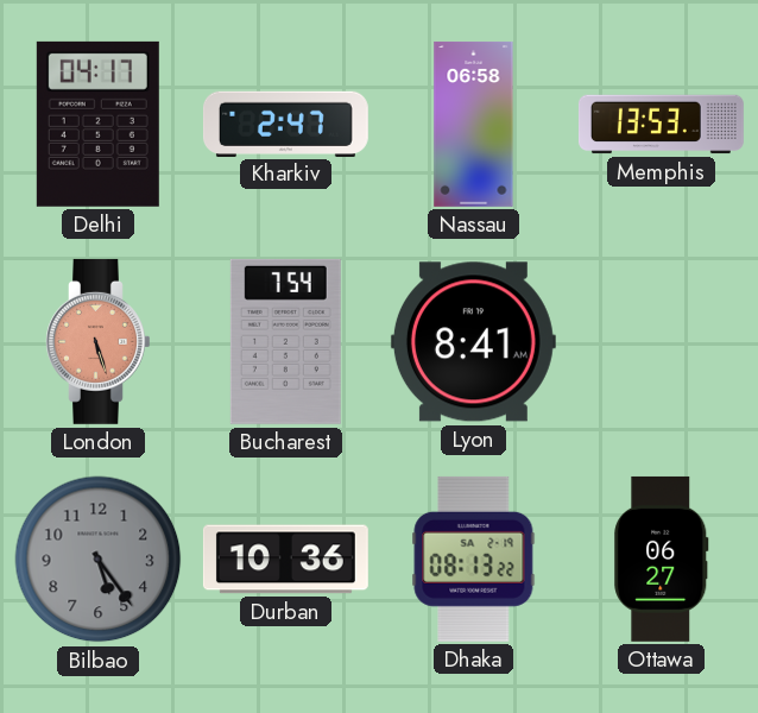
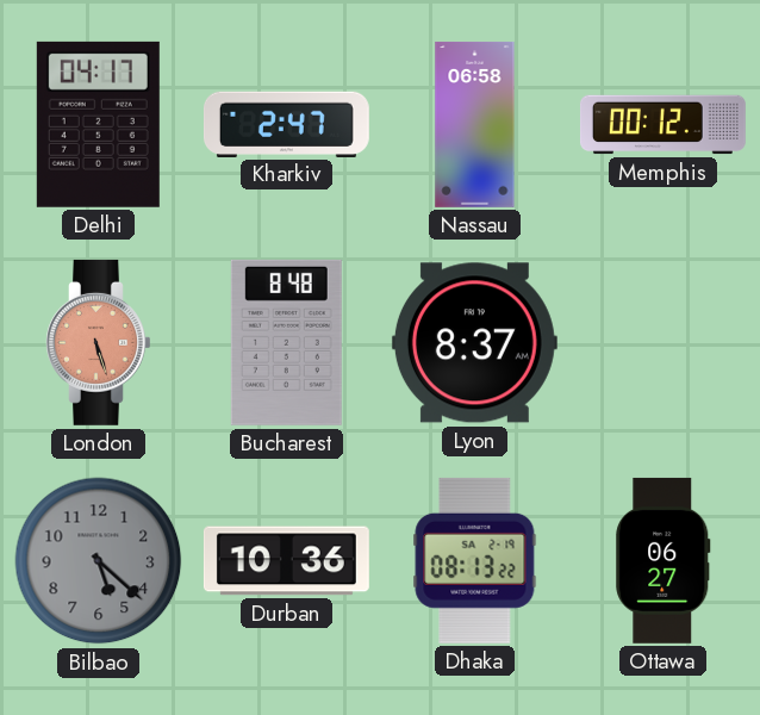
Memphis: 13:53 -> 00:12 (662, 125)
Bucharest: 7:54 -> 8:48 (286, 342)
Lyon: 8:41 -> 8:37 (474, 343)
Bilbao: 5:24 -> 5:22 (99, 561)
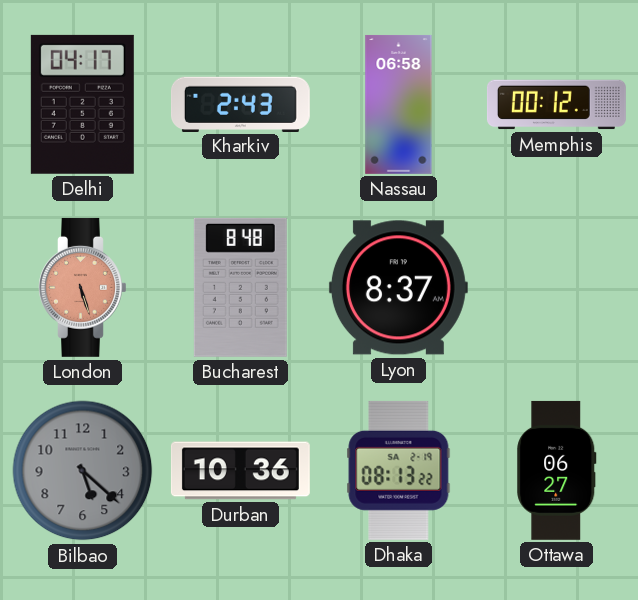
Kharkiv: 2:47 -> 2:43 (240, 104)
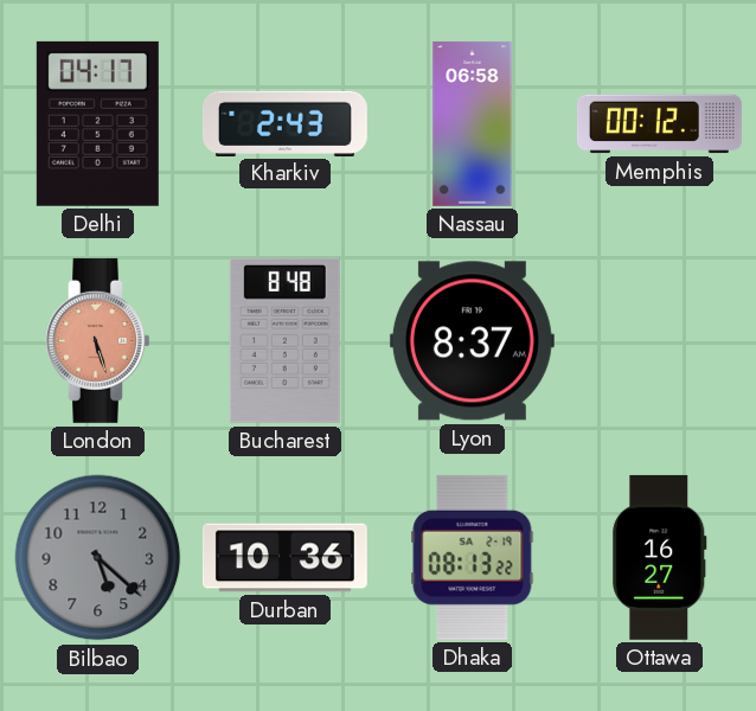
Ottawa: 06:27 -> 16:27 (660, 557)
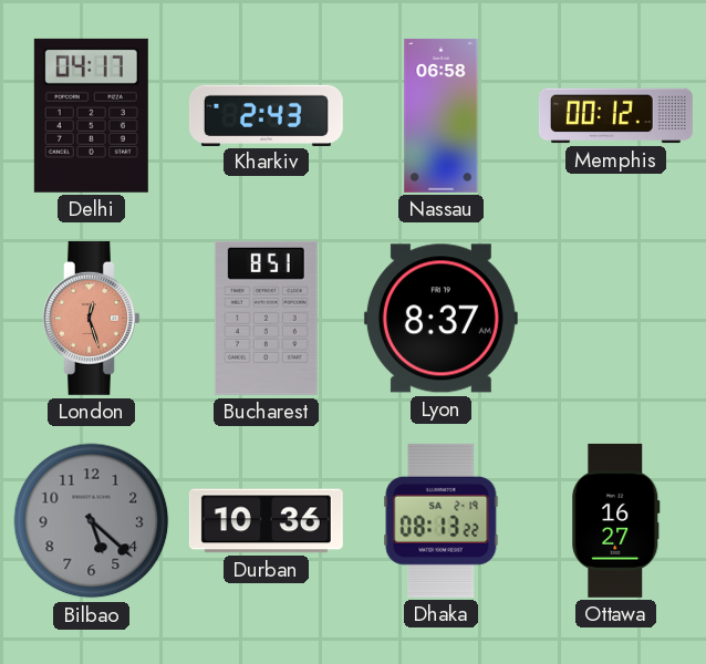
London: 5:27 -> 12:27 (92, 318)
Bucharest: 8:48 -> 8:51 (266, 318)
